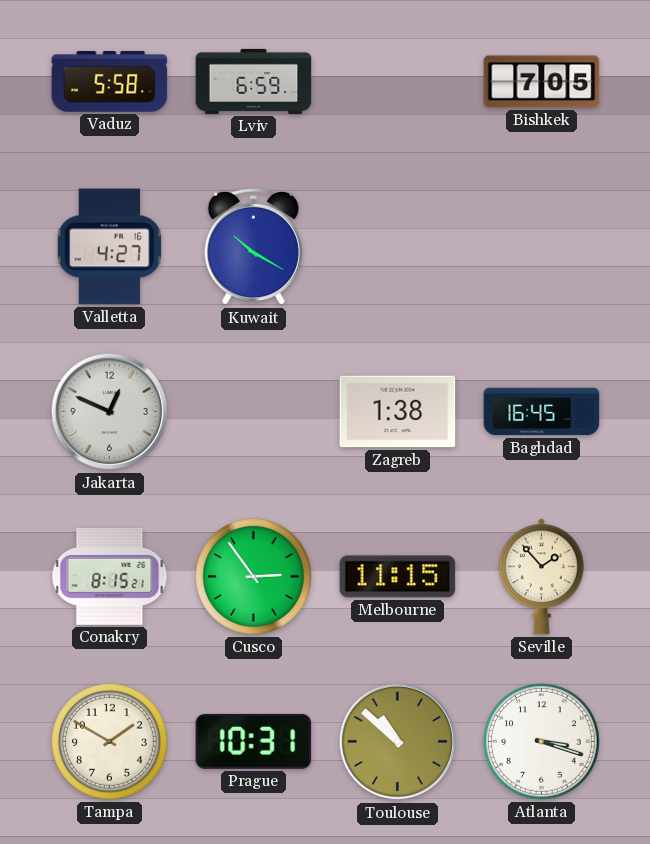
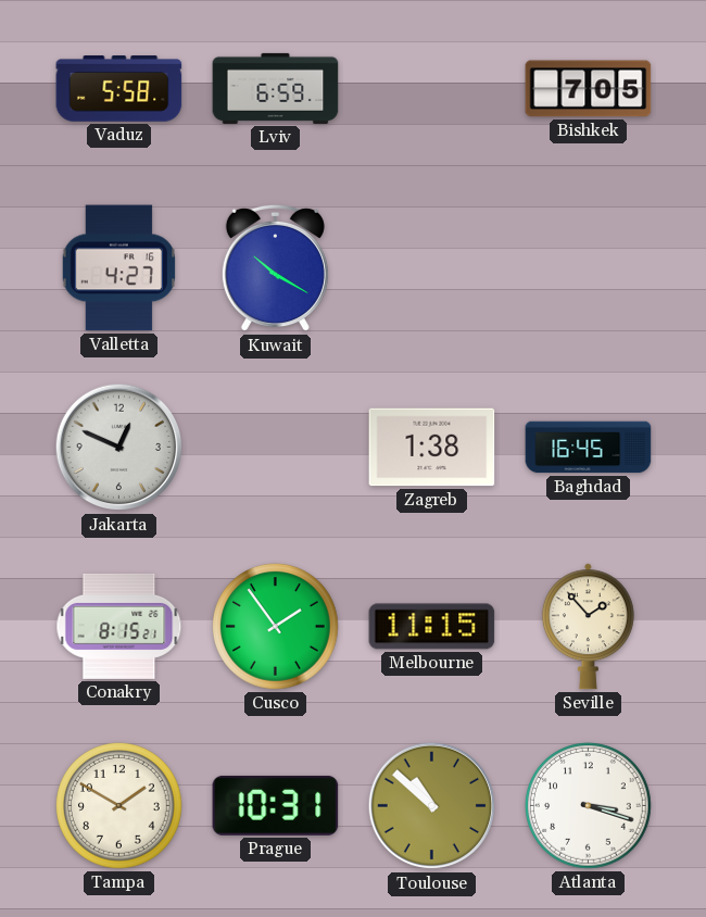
Cusco: 2:54 -> 1:54 (276, 627)
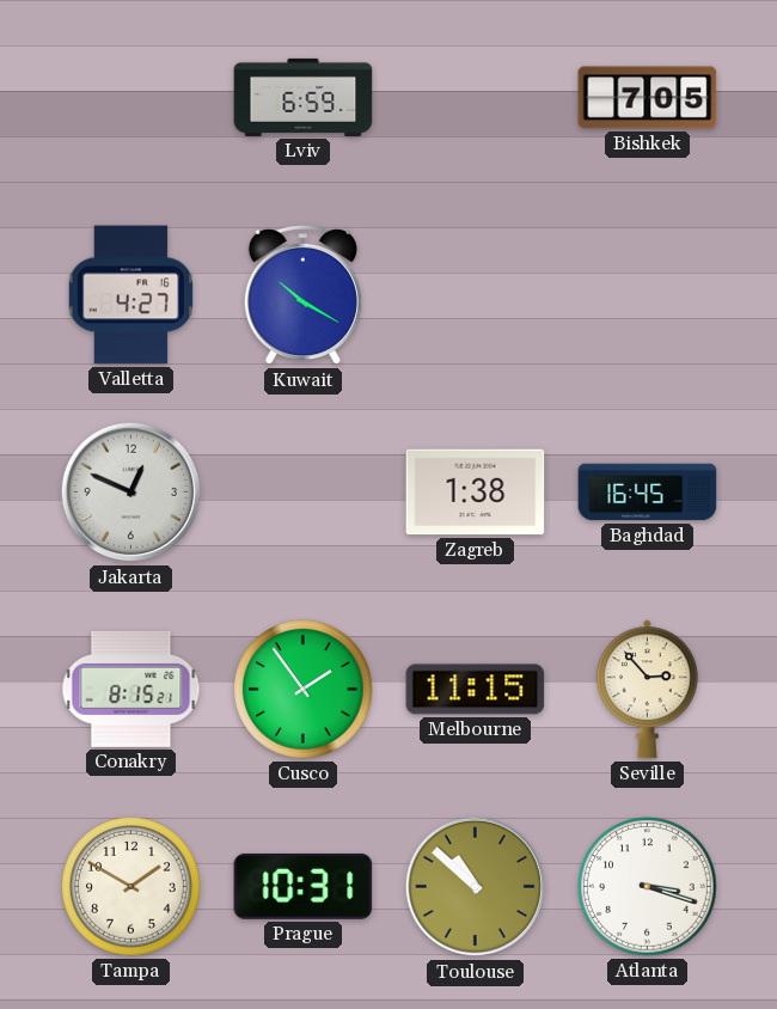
Vaduz: 5:58 -> none (119, 89)
Seville: 1:53 -> 2:53 (647, 690)
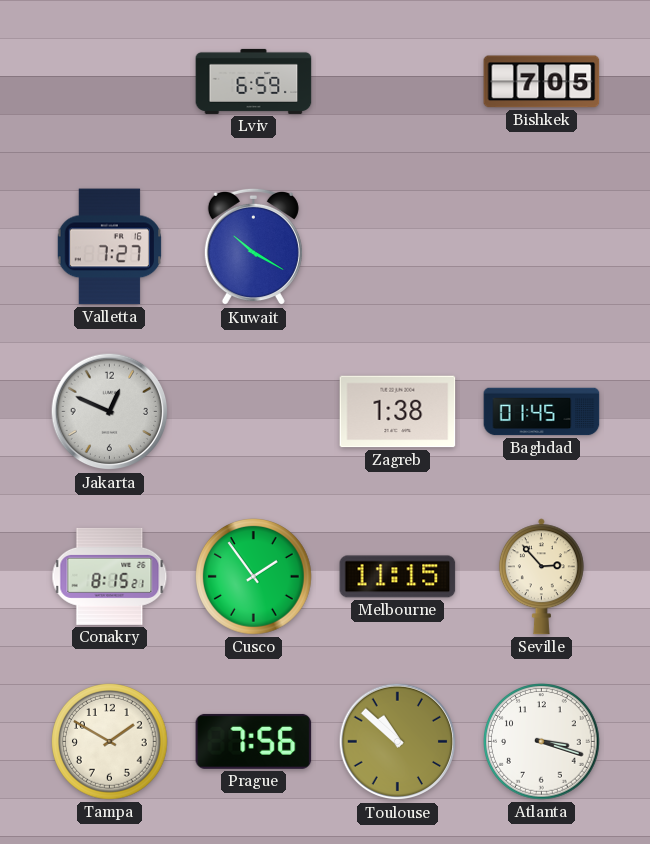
Valletta: 4:27 -> 7:27 (109, 247)
Baghdad: 16:45 -> 01:45 (542, 412)
Prague: 10:31 -> 7:56 (254, 741)
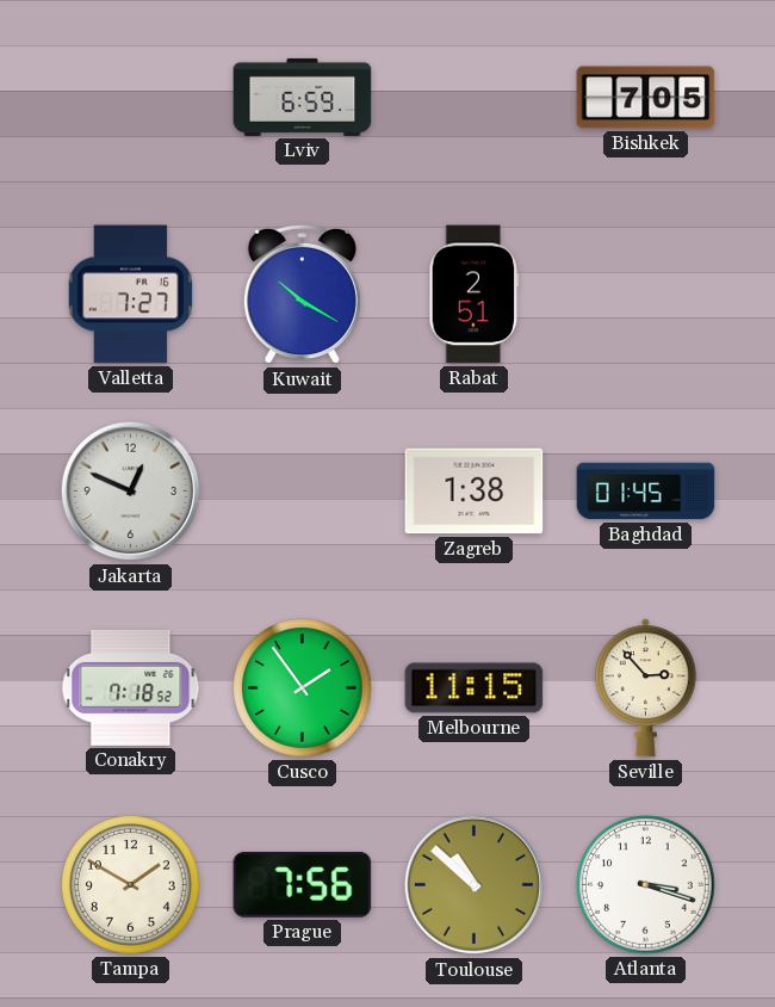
Rabat: none -> 2:51 (475, 295)
Conakry: 8:15 -> 7:18 (131, 687)
